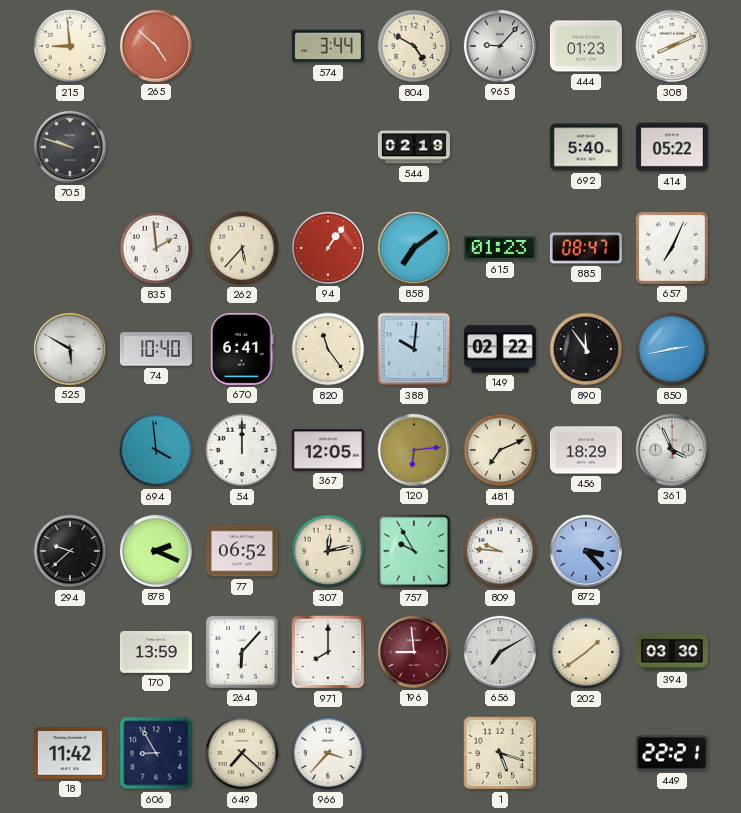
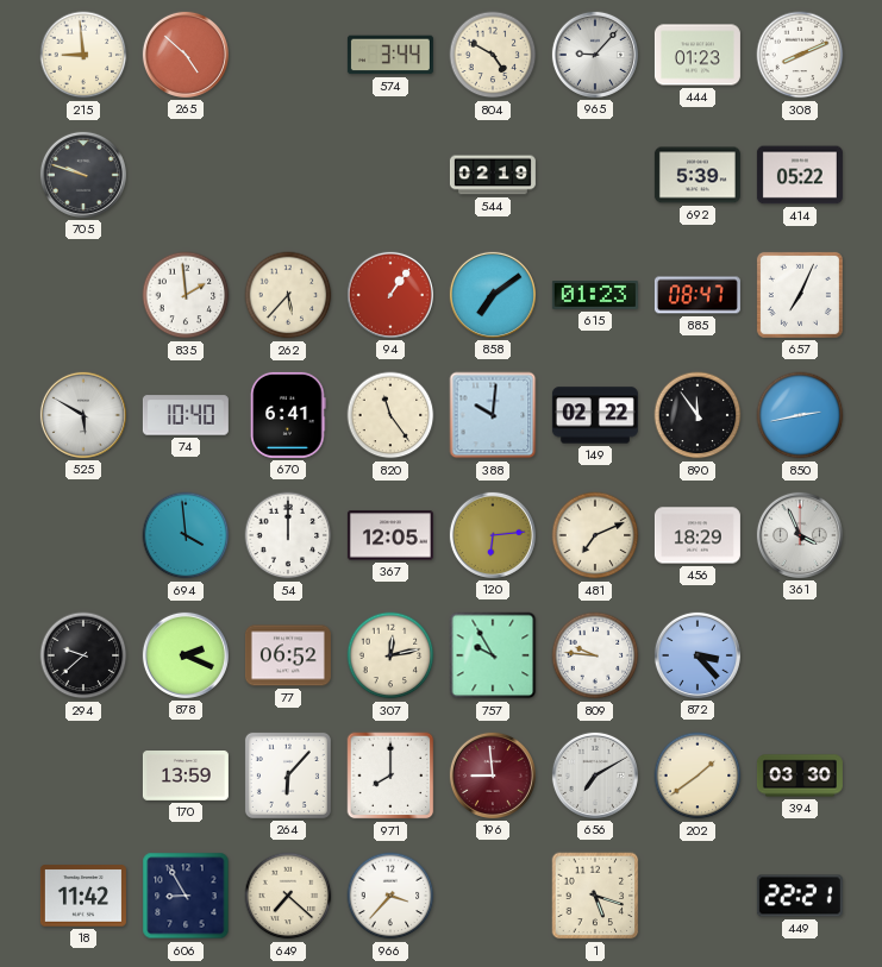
692: 5:40 -> 5:39 (698, 175)
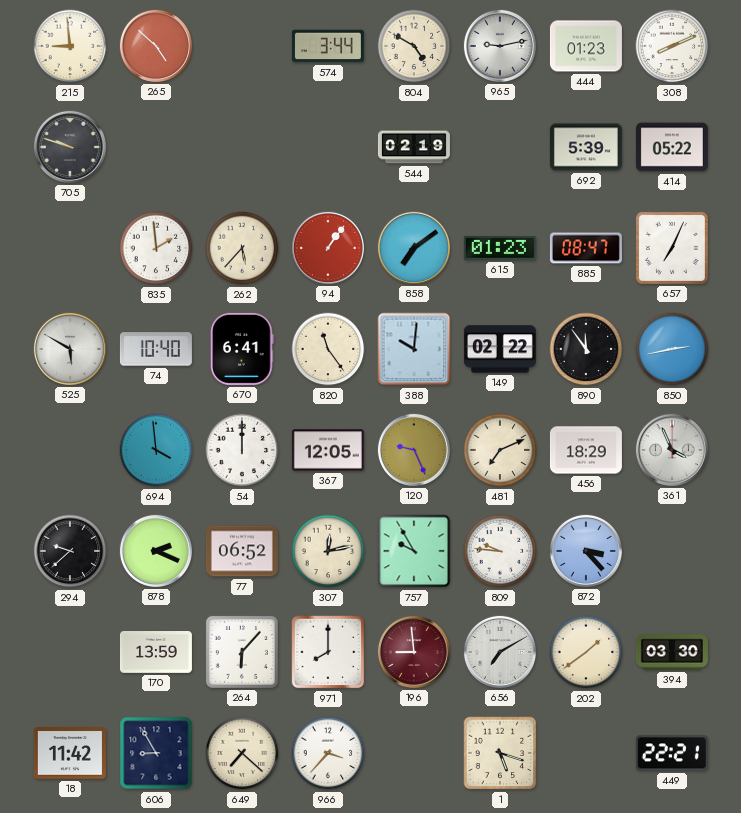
965: 9:07 -> 9:13 (500, 46)
120: 6:14 -> 9:26 (414, 450)
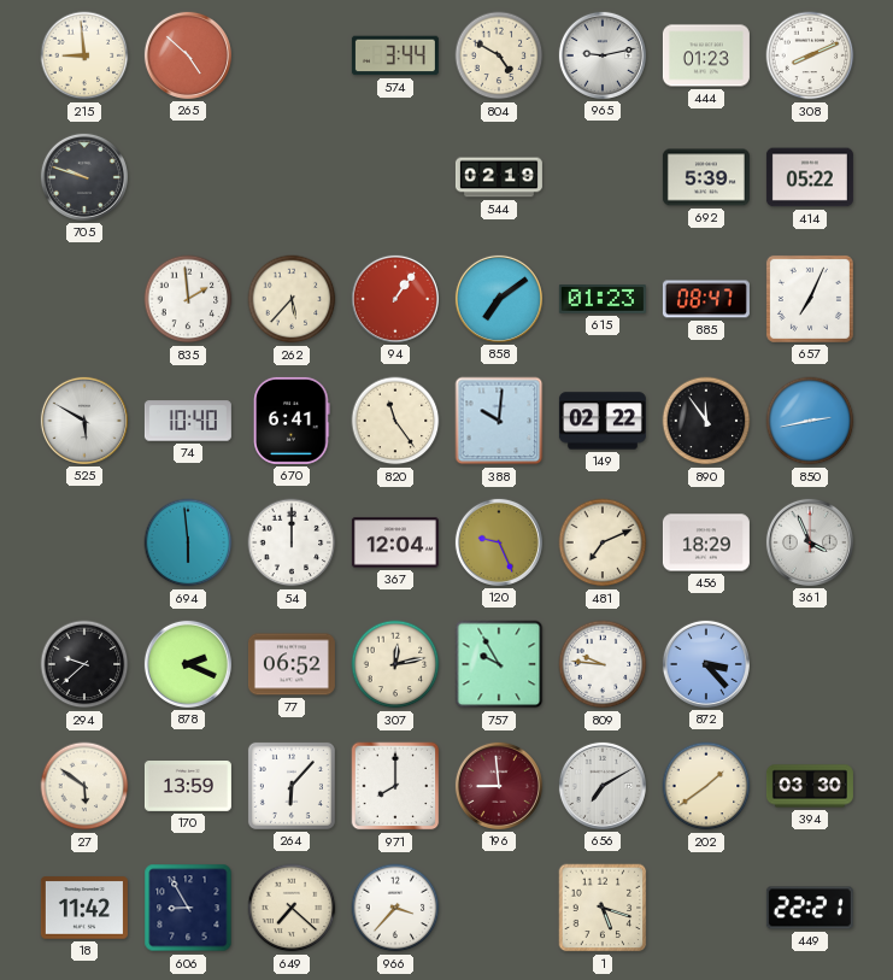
694: 3:59 -> 5:59 (188, 542)
367: 12:05 -> 12:04 (395, 542)
27: none -> 5:51 (84, 786)
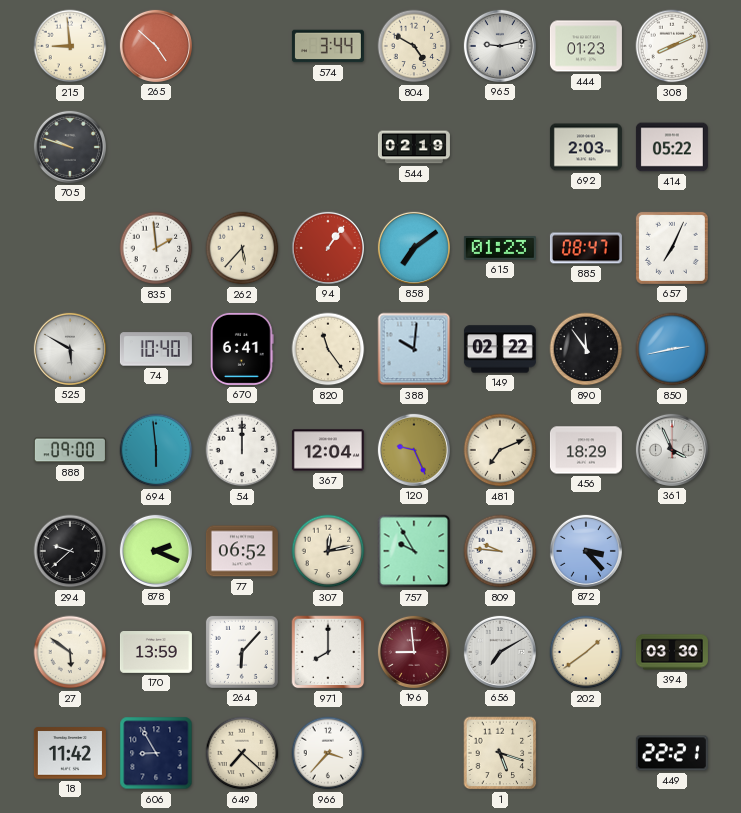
692: 5:39 -> 2:03 (586, 147)
888: none -> 09:00 (70, 450)
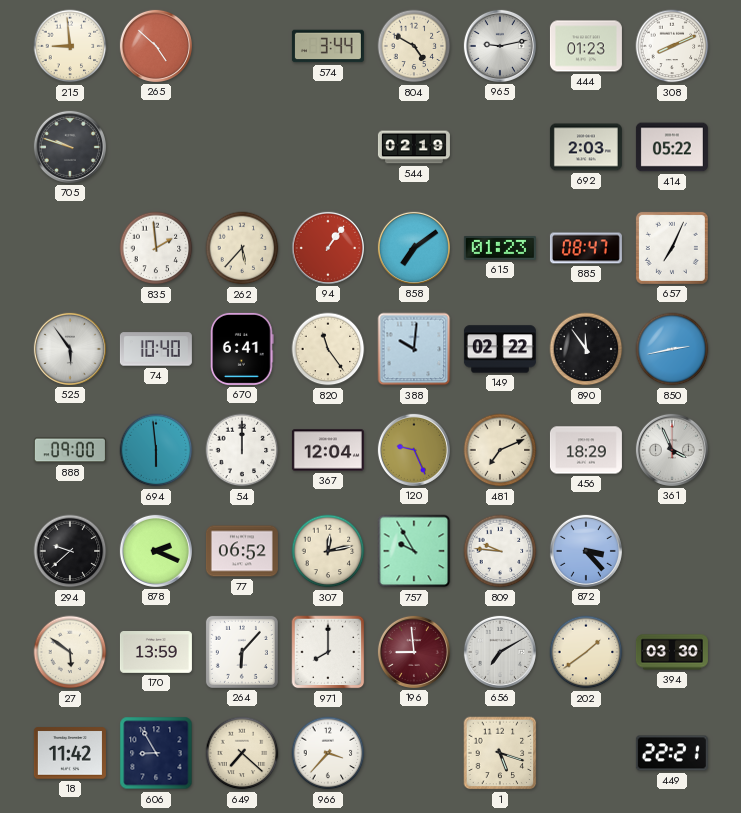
525: 5:50 -> 5:54 (70, 349)
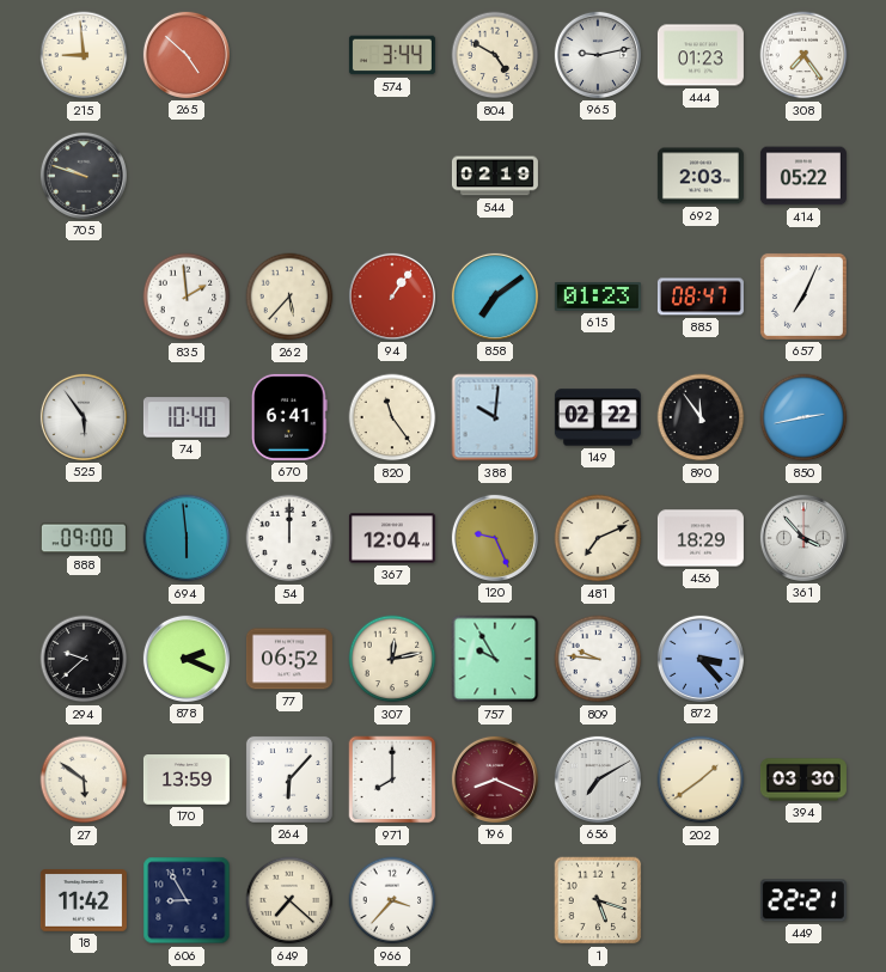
308: 8:11 -> 7:24 (803, 55)
361: 3:56 -> 3:53 (803, 538)
196: 8:59 -> 8:19 (495, 780)
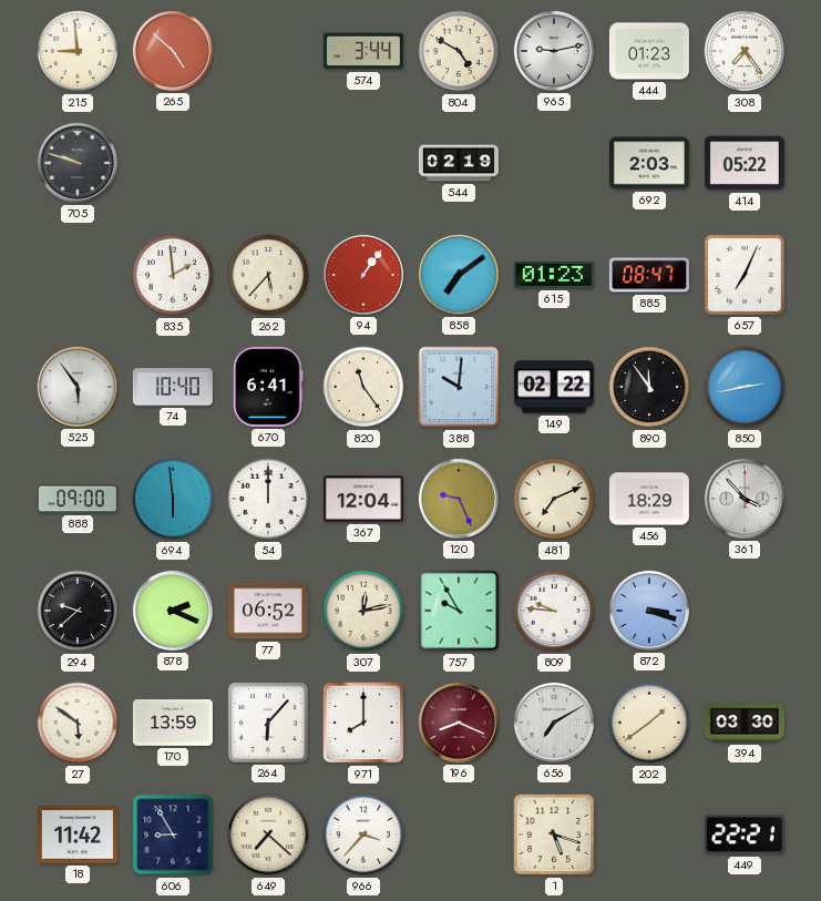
872: 3:23 -> 3:18 (649, 611)
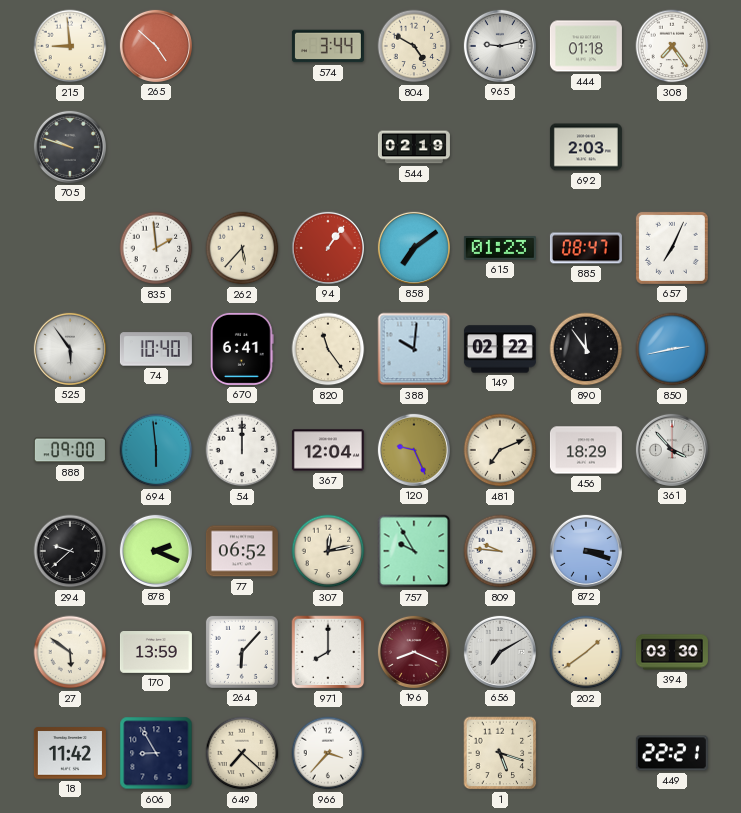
444: 01:23 -> 01:18 (586, 46)
414: 05:22 -> none (745, 163)
